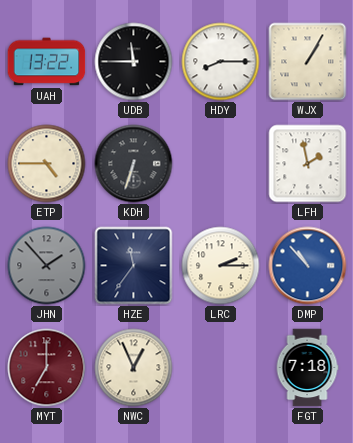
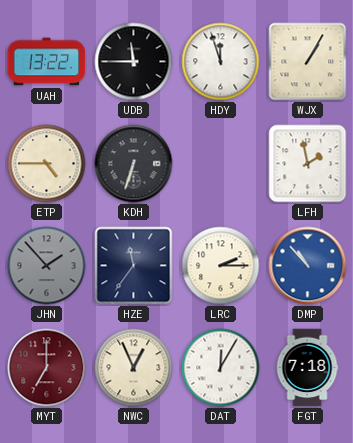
HDY: 8:15 -> 11:57 (221, 62)
DAT: none -> 12:05 (221, 368)
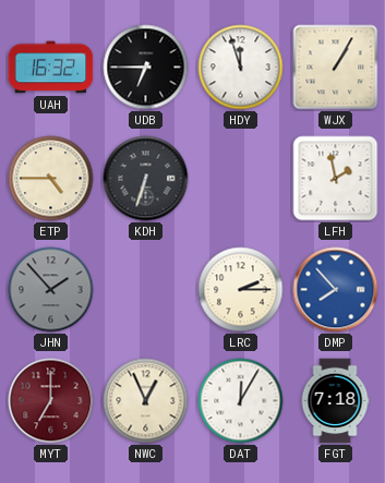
UAH: 13:22 -> 16:32 (51, 68)
UDB: 11:45 -> 6:45 (146, 68)
HZE: 11:36 -> none (134, 266)
DMP: 10:53 -> 7:53 (336, 290)
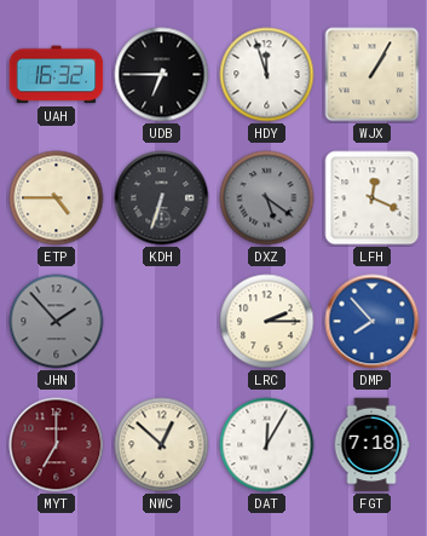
DXZ: none -> 5:21 (267, 198)
LFH: 1:58 -> 12:19 (373, 198)
NWC: 12:56 -> 12:52 (162, 445)
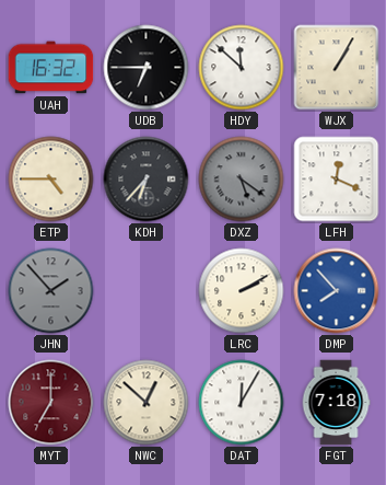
HDY: 11:57 -> 11:52 (242, 68)
KDH: 6:33 -> 6:37 (147, 180)
LRC: 2:15 -> 2:10 (242, 291)
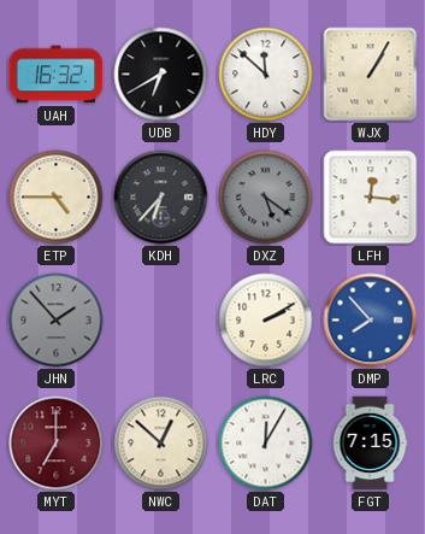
UDB: 6:45 -> 6:40 (161, 75)
LFH: 12:19 -> 12:16 (371, 198)
FGT: 7:18 -> 7:15 (370, 444)
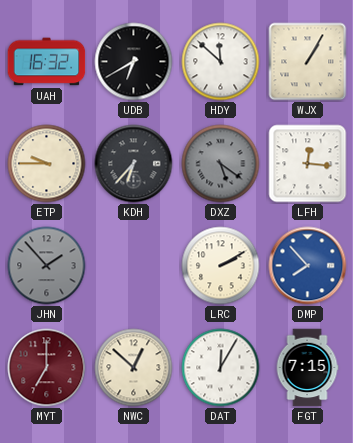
ETP: 4:45 -> 9:45 (47, 164)
